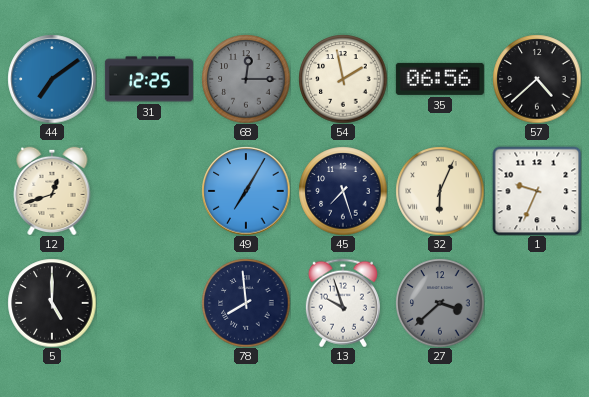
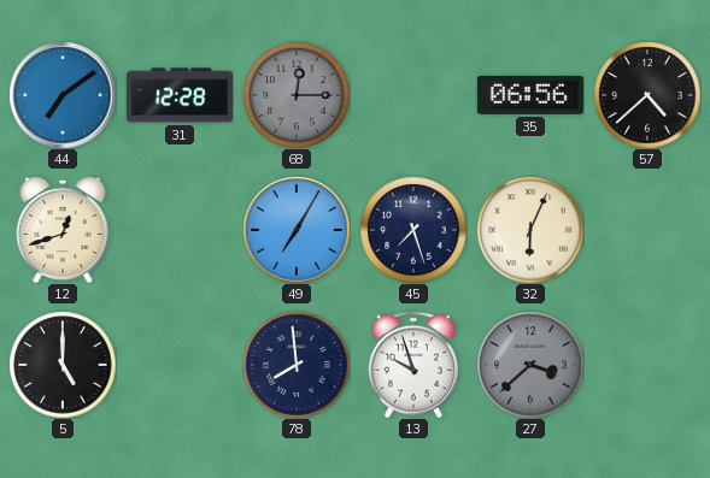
31: 12:25 -> 12:28 (180, 95)
54: 1:58 -> none (343, 79)
1: 9:34 -> none (537, 191)
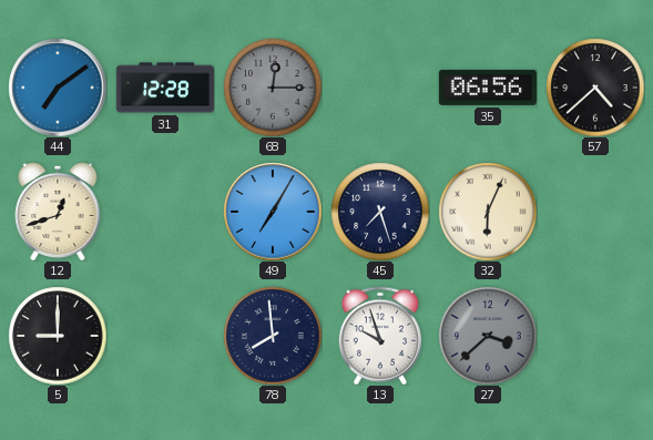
5: 5:00 -> 9:00 (58, 336)
